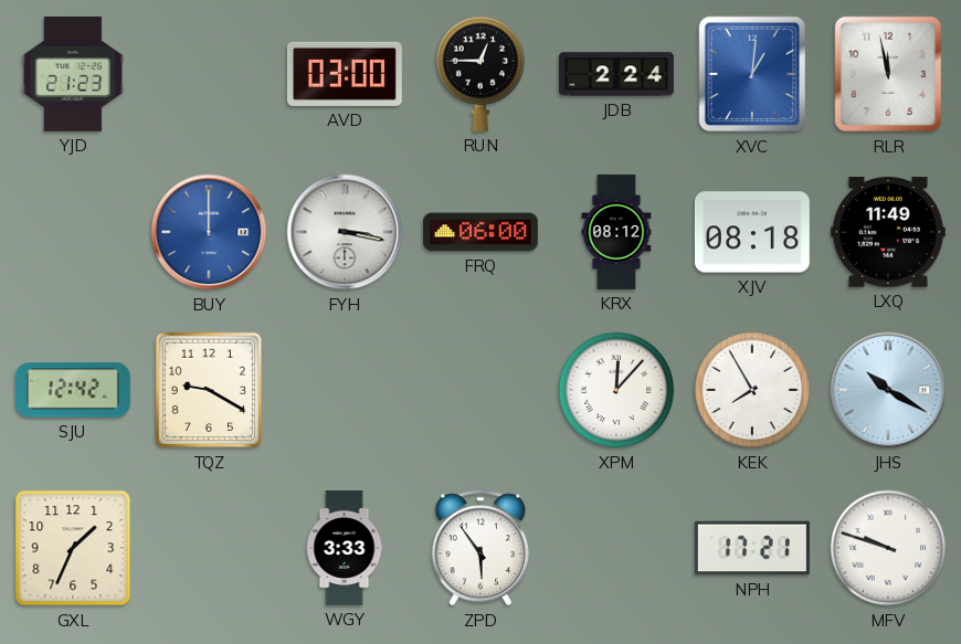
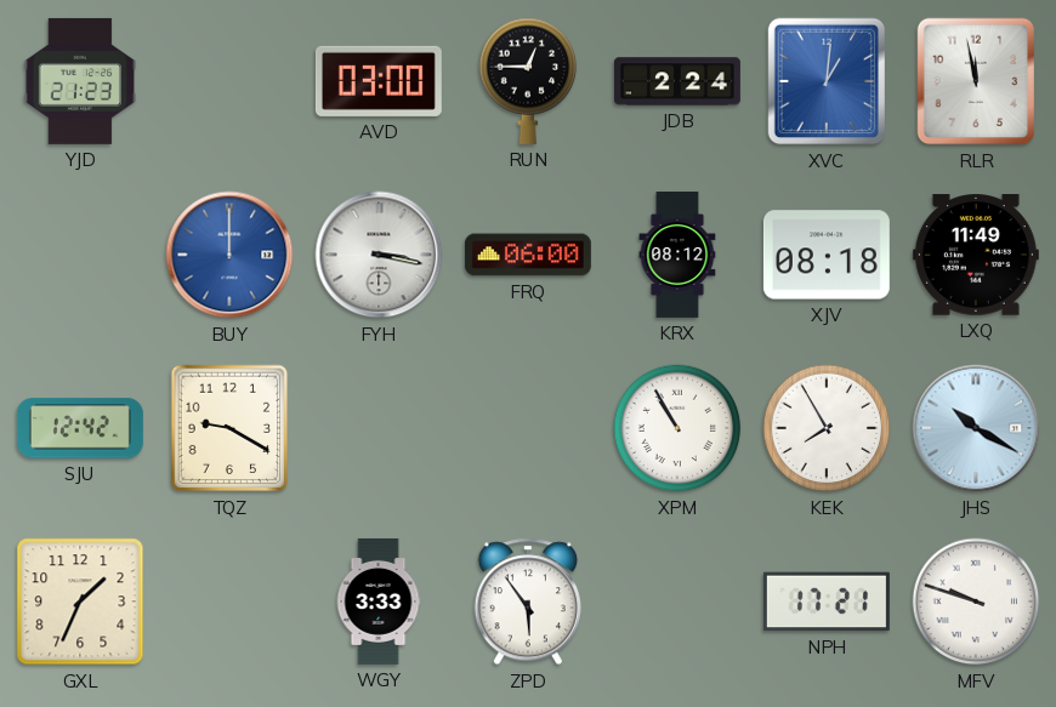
XPM: 12:07 -> 10:55 (677, 428)
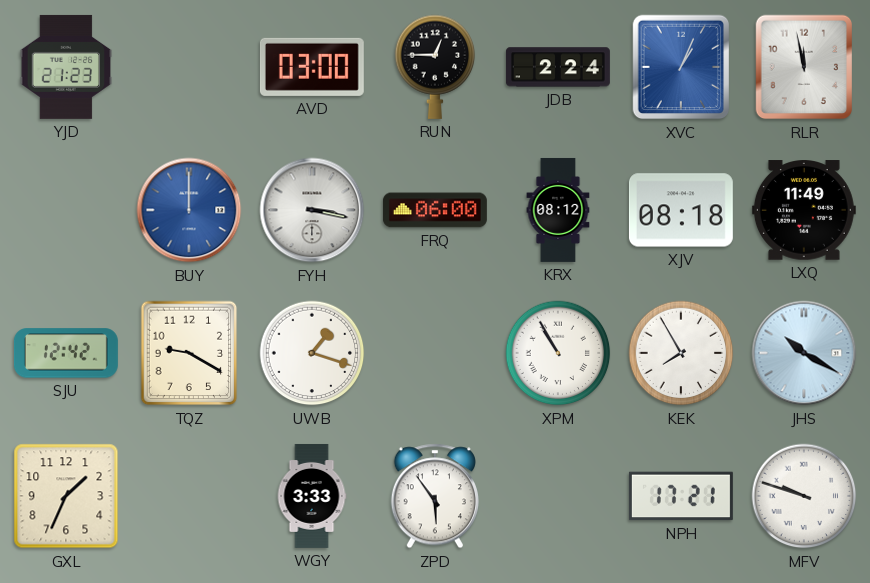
XVC: 1:01 -> 1:04 (680, 67)
UWB: none -> 1:18 (312, 353)
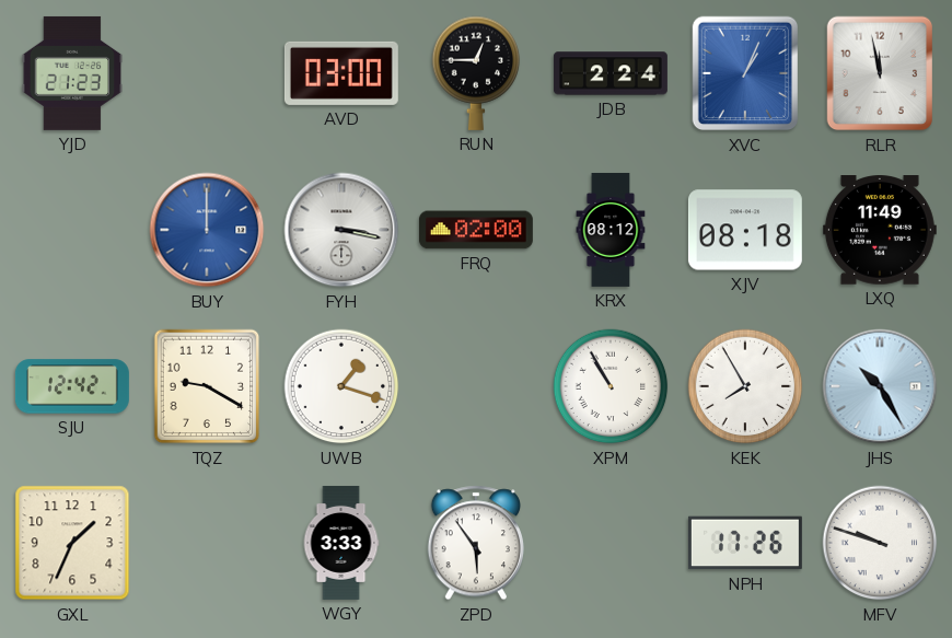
FRQ: 06:00 -> 02:00 (476, 230)
JHS: 10:20 -> 10:25 (880, 386)
NPH: 17:21 -> 17:26 (745, 543)
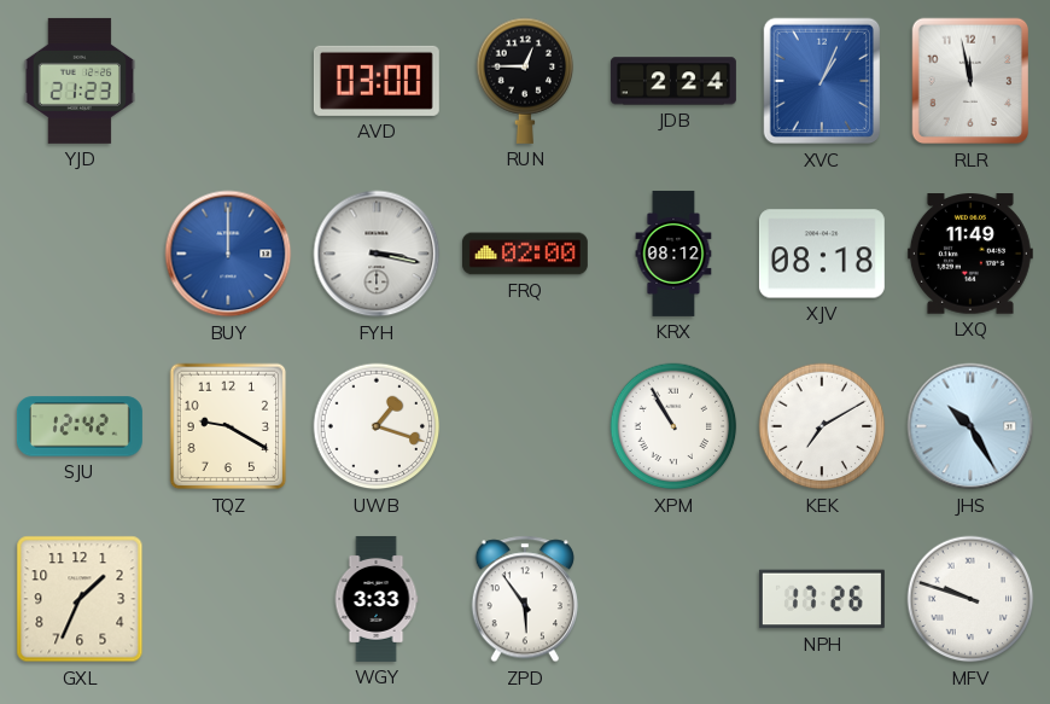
KEK: 7:55 -> 7:10 (822, 426)
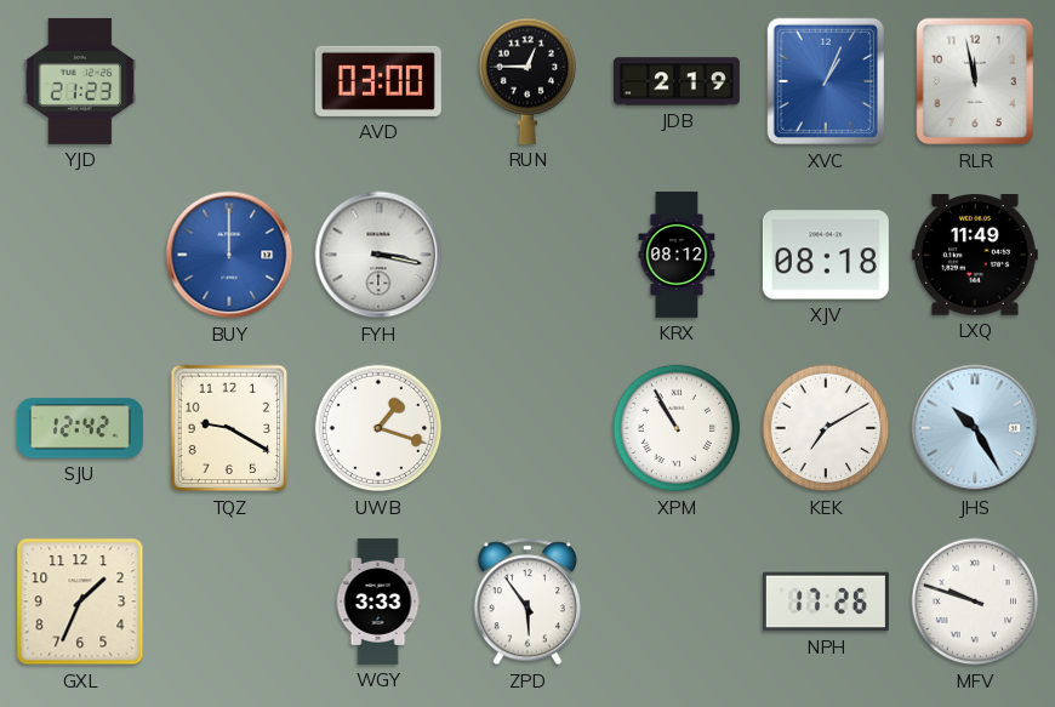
JDB: 2:24 -> 2:19 (677, 81)
FRQ: 02:00 -> none (525, 254)
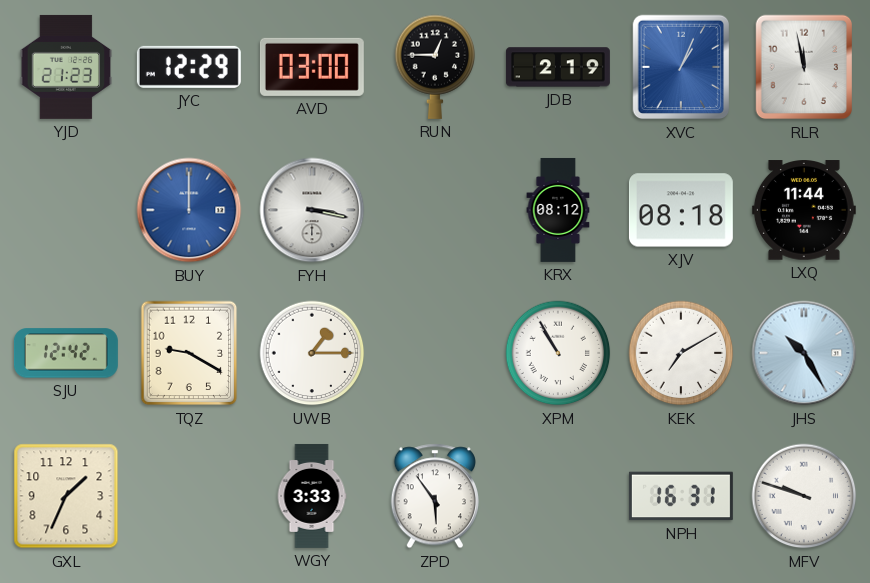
JYC: none -> 12:29 (189, 67)
LXQ: 11:49 -> 11:44 (804, 210)
UWB: 1:18 -> 1:15 (312, 353)
NPH: 17:26 -> 16:31 (681, 496)
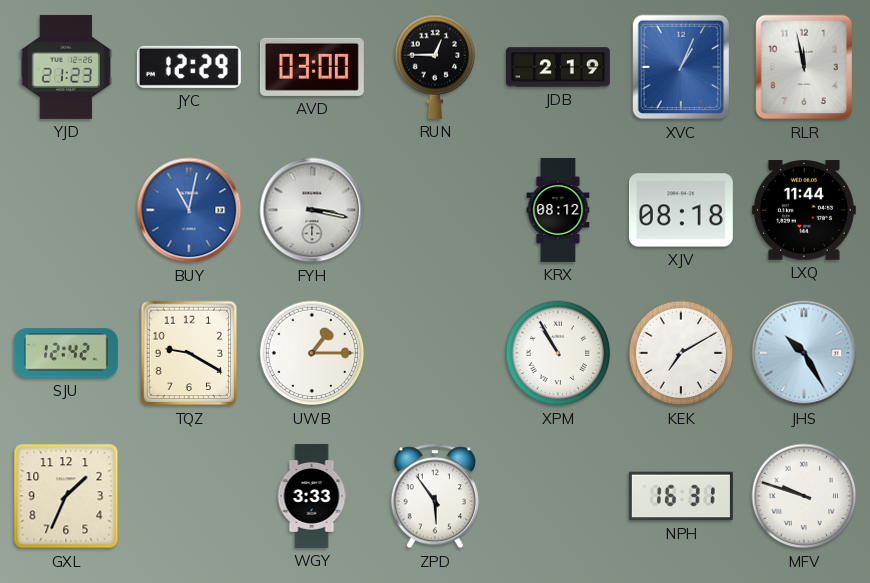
BUY: 12:00 -> 11:02 (189, 210)
